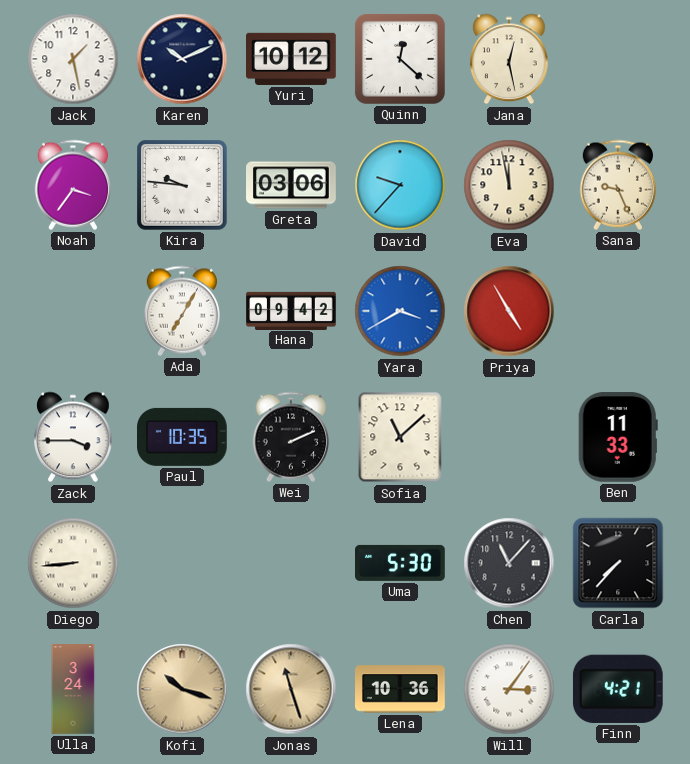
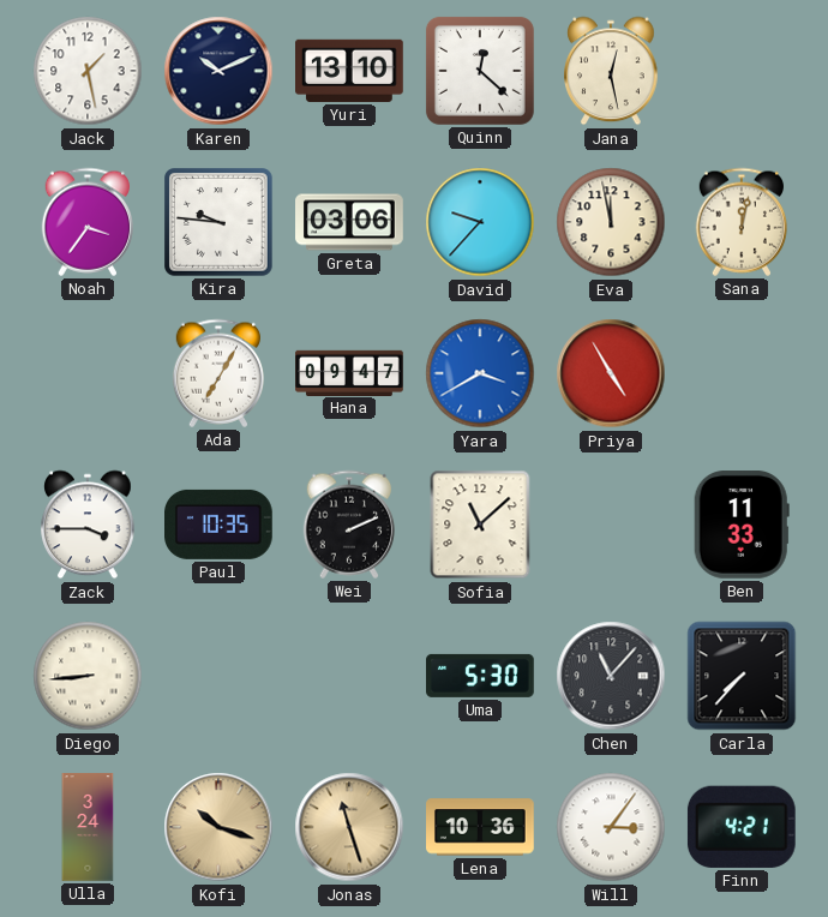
Yuri: 10:12 -> 13:10 (350, 71)
Sana: 9:26 -> 12:02 (740, 222)
Hana: 09:42 -> 09:47 (349, 372)
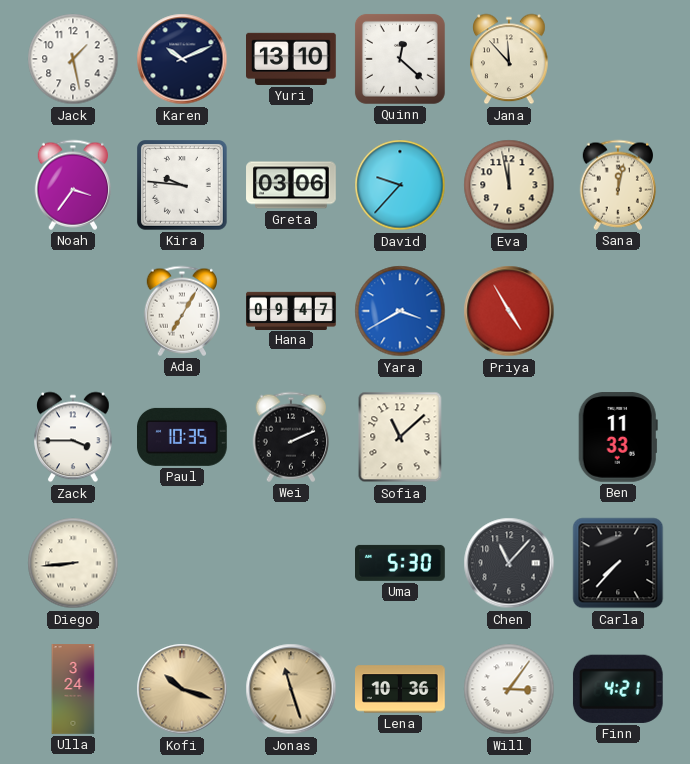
Jana: 12:28 -> 11:53 (509, 59)
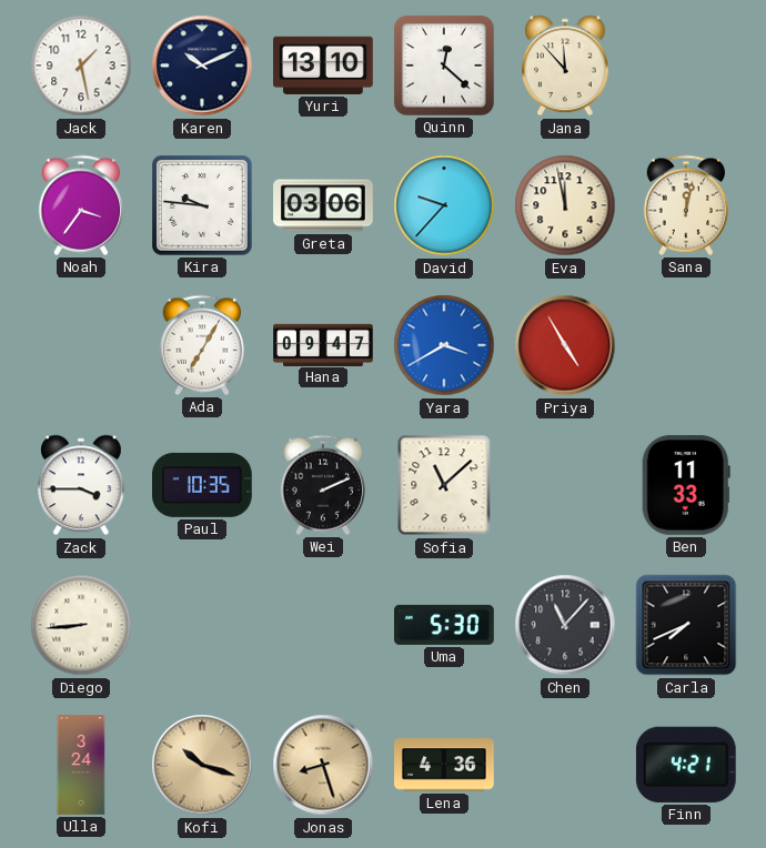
Carla: 7:37 -> 7:41 (686, 625)
Jonas: 11:27 -> 8:27 (323, 765)
Lena: 10:36 -> 4:36 (445, 765)
Will: 3:06 -> none (509, 689)
